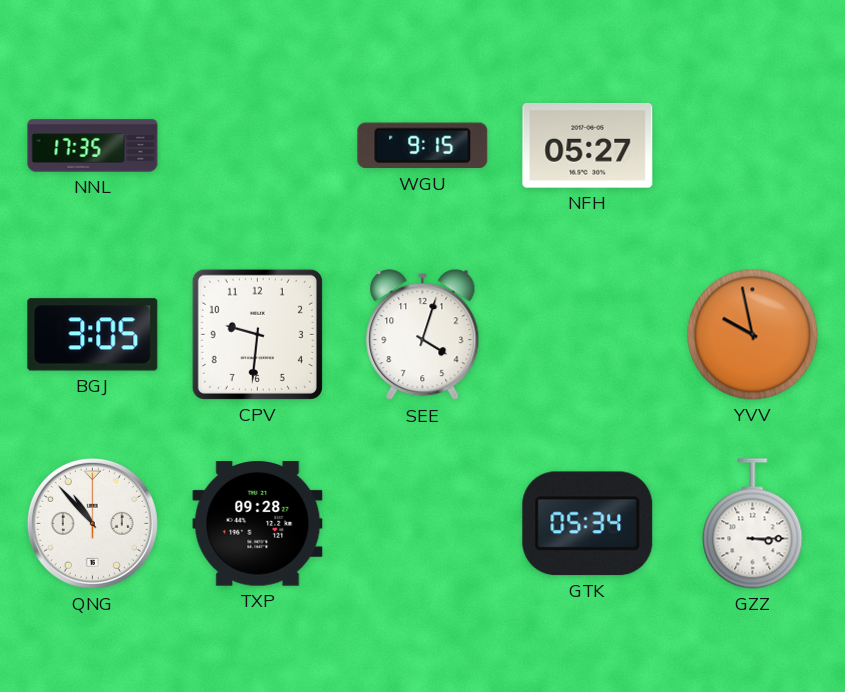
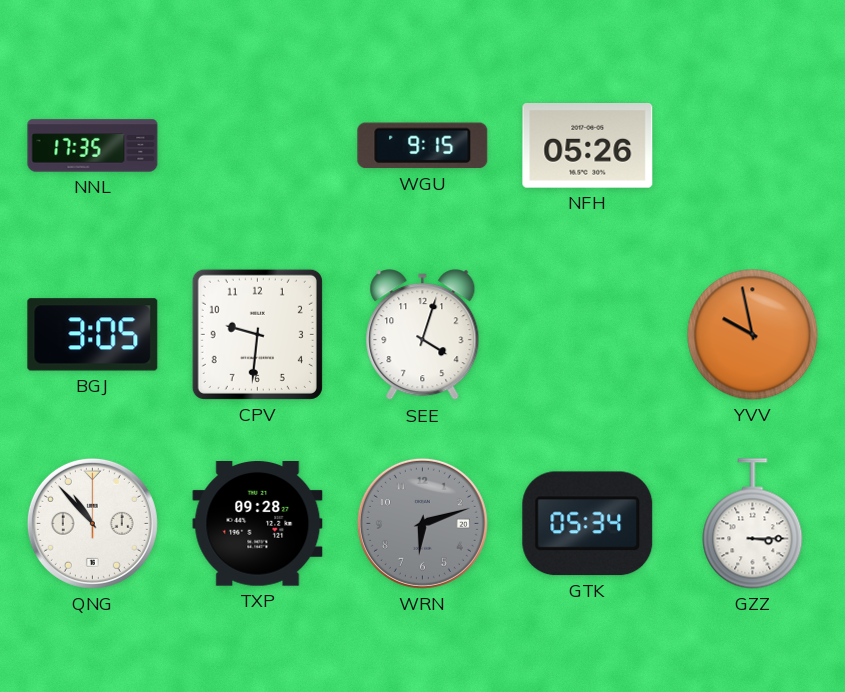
NFH: 05:27 -> 05:26 (588, 146)
WRN: none -> 6:12 (422, 523)
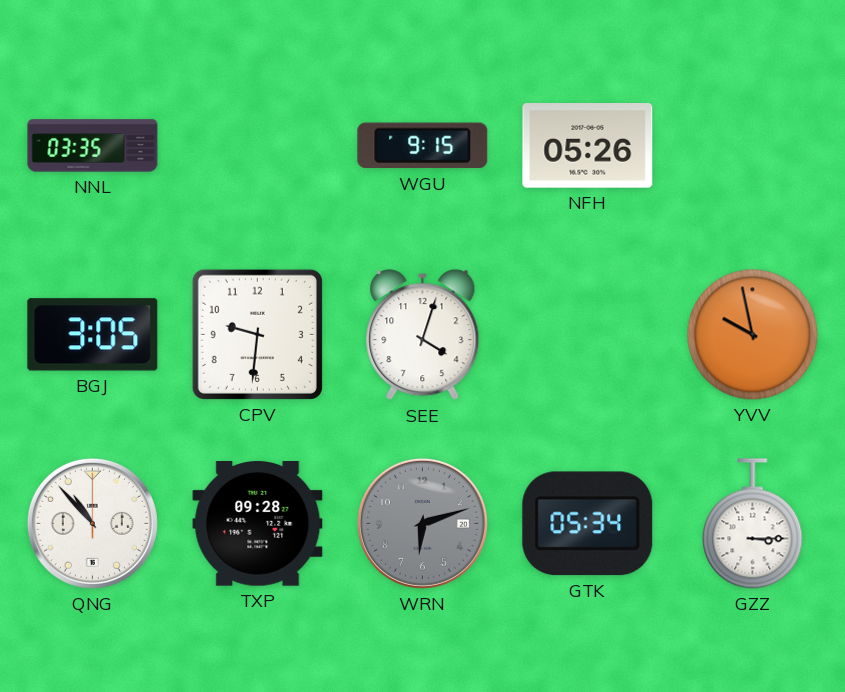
NNL: 17:35 -> 03:35 (93, 146)
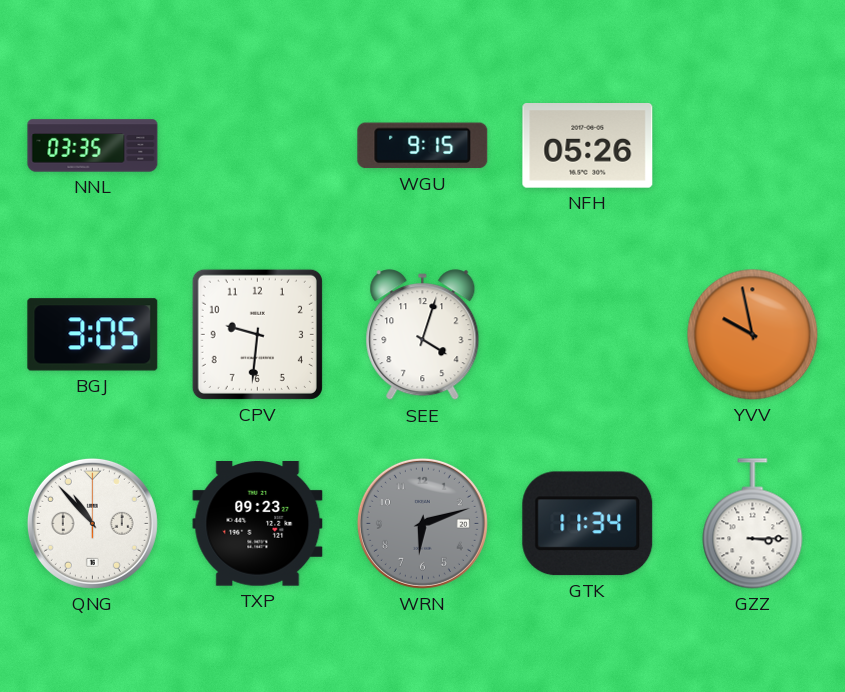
TXP: 09:28 -> 09:23 (258, 524)
GTK: 05:34 -> 11:34 (588, 524)
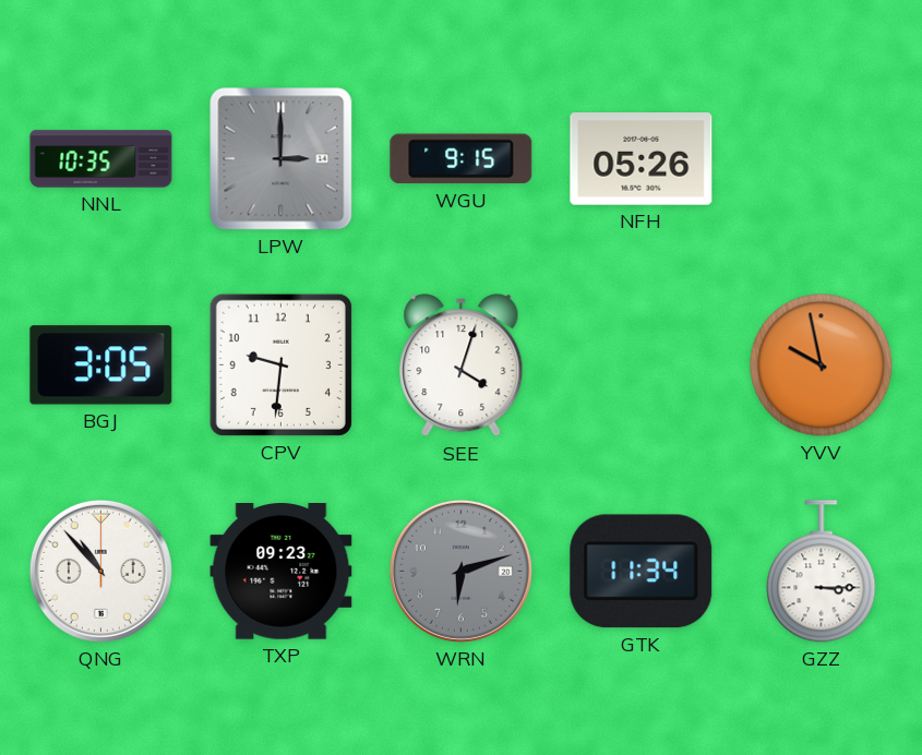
NNL: 03:35 -> 10:35 (101, 159)
LPW: none -> 3:00 (282, 159)
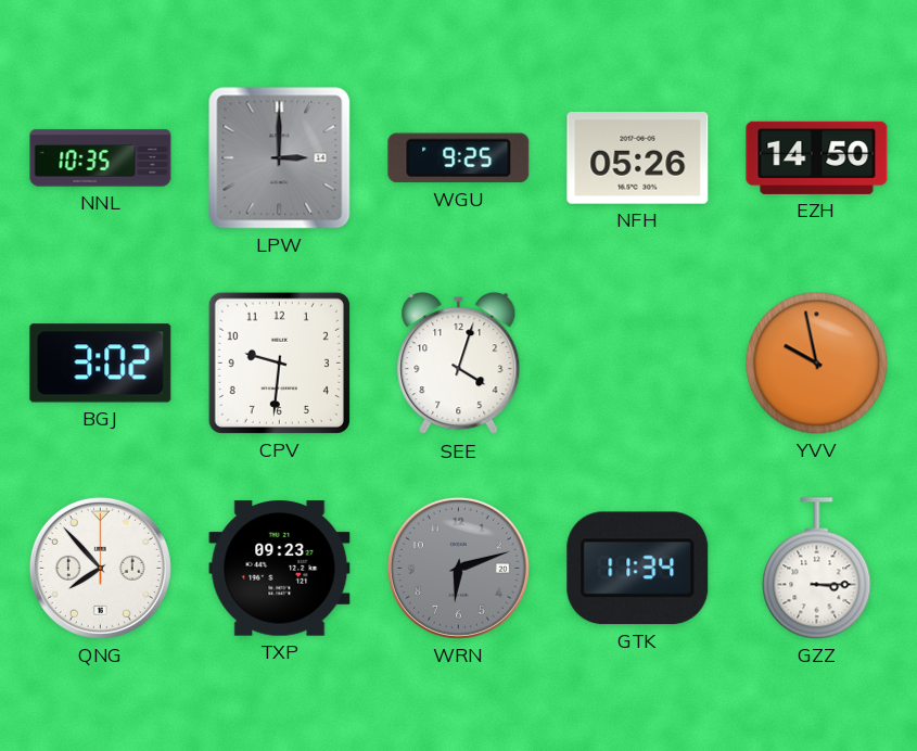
WGU: 9:15 -> 9:25 (459, 158)
EZH: none -> 14:50 (817, 157)
BGJ: 3:05 -> 3:02 (101, 364)
QNG: 10:53 -> 7:53 (100, 568)
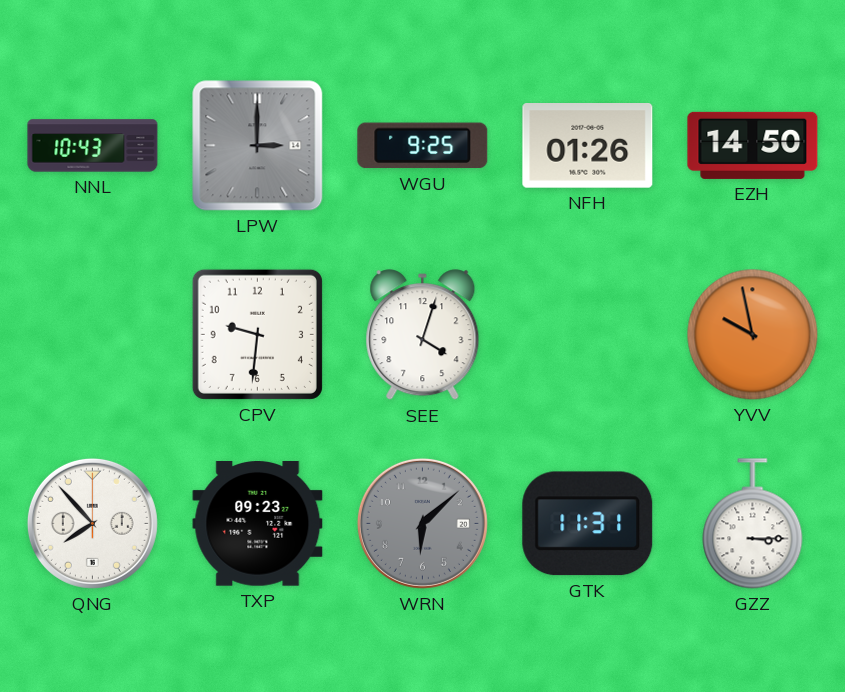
NNL: 10:35 -> 10:43 (93, 146)
NFH: 05:26 -> 01:26 (588, 146)
BGJ: 3:02 -> none (101, 364)
WRN: 6:12 -> 6:08 (422, 523)
GTK: 11:34 -> 11:31 (588, 524)
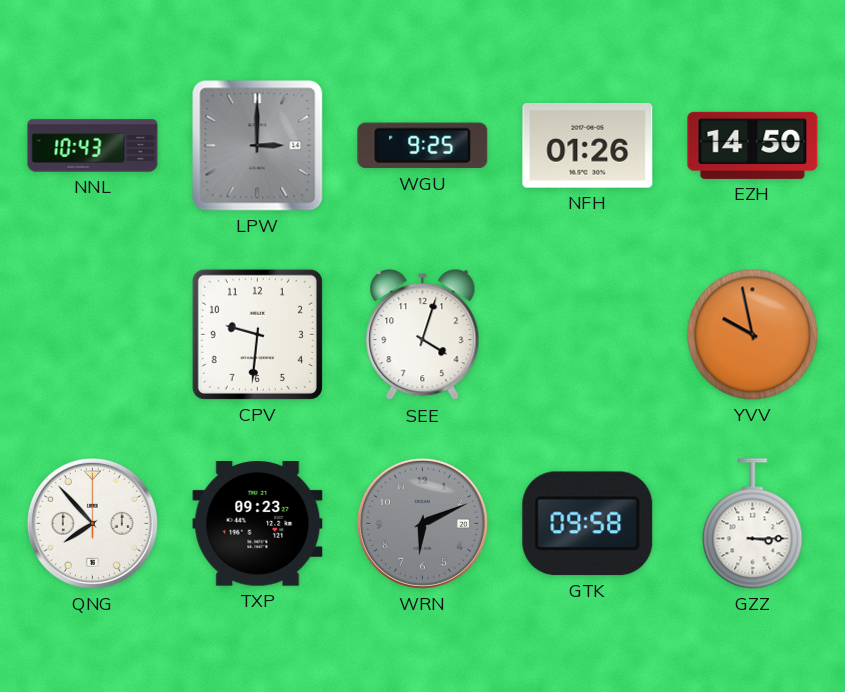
WRN: 6:08 -> 6:11 (422, 523)
GTK: 11:31 -> 09:58 (588, 524)
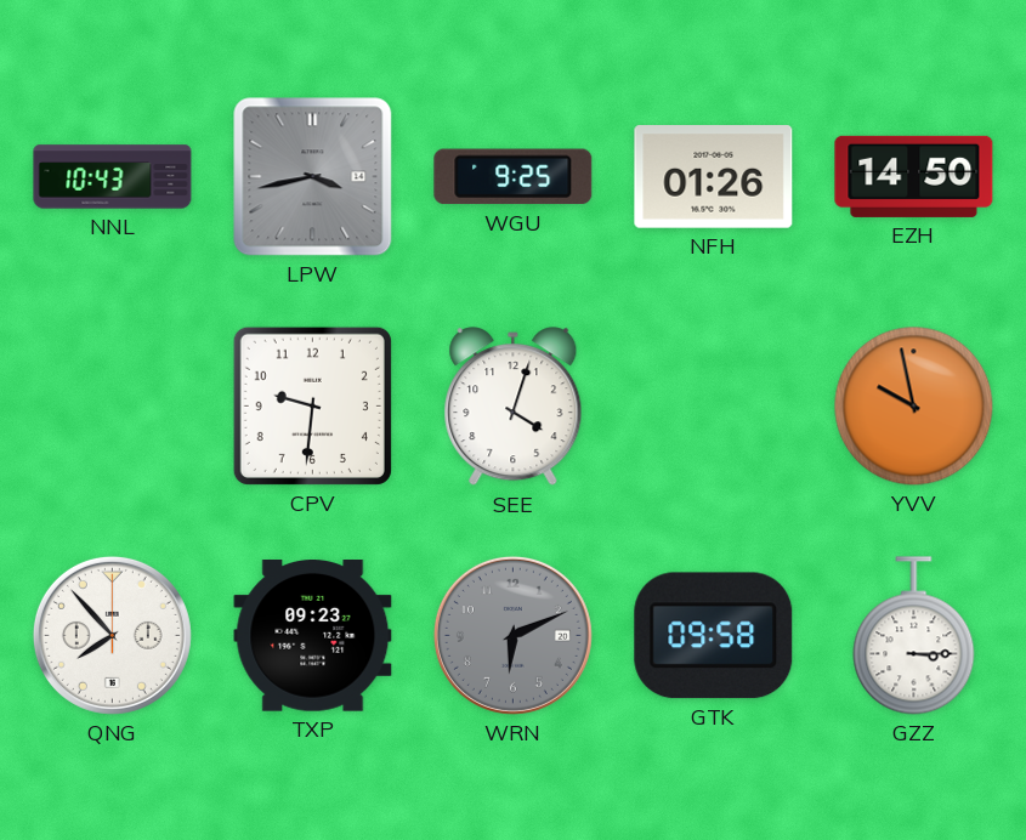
LPW: 3:00 -> 3:43 (313, 177)
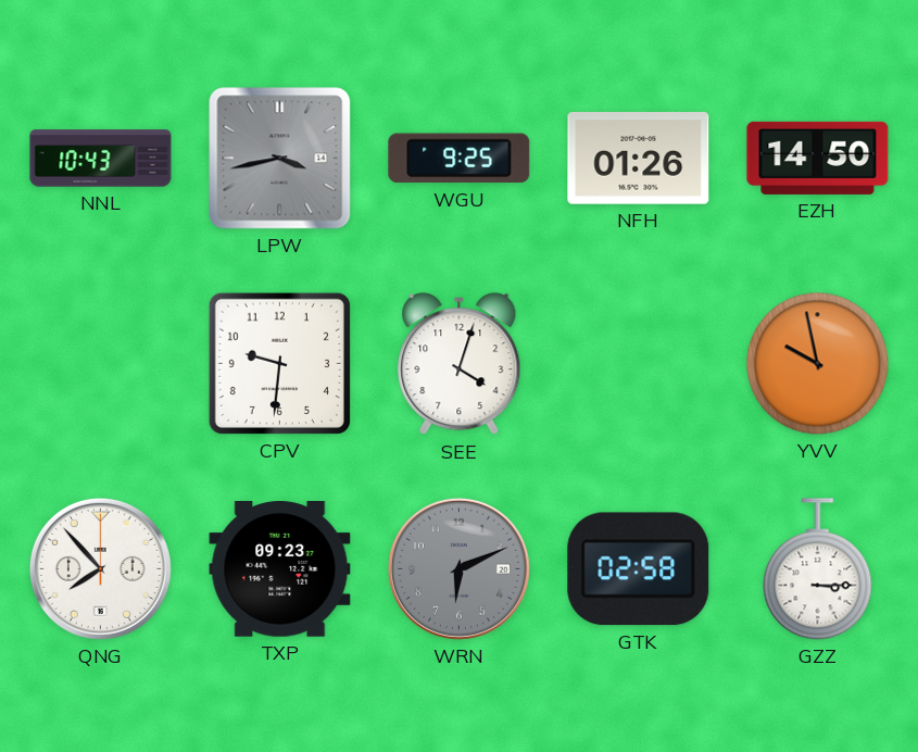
GTK: 09:58 -> 02:58 (639, 569)
